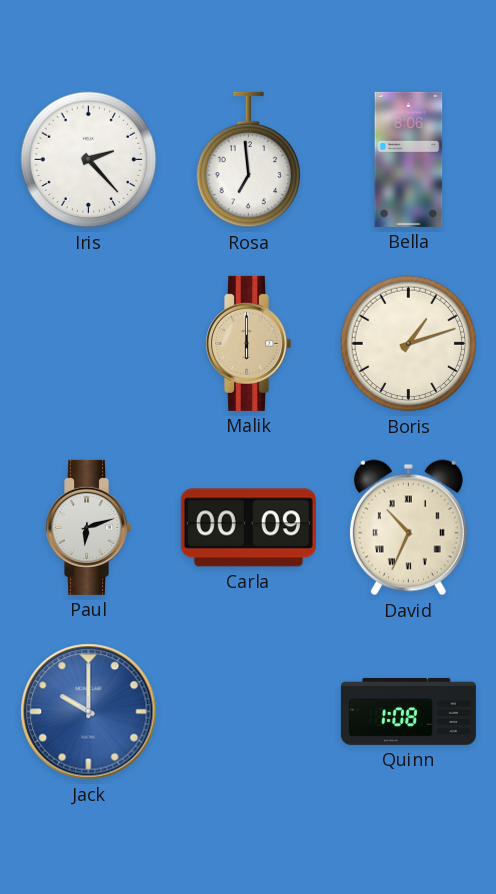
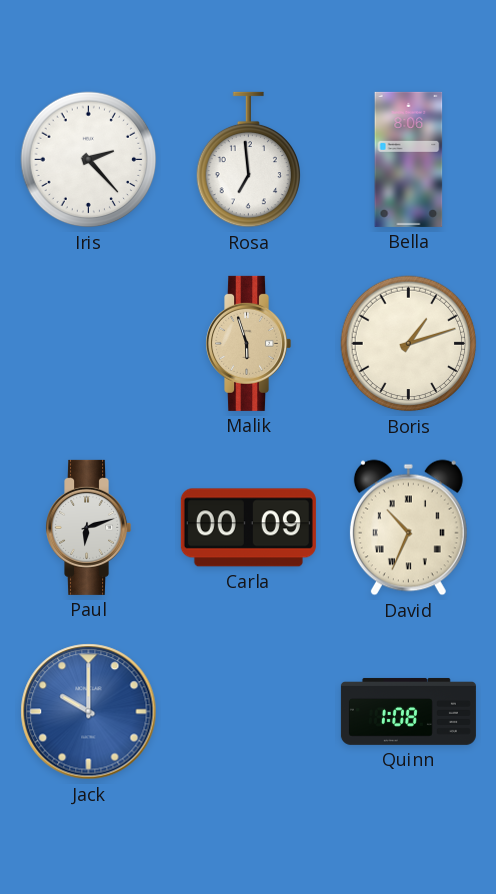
Malik: 6:00 -> 5:57 (249, 343)
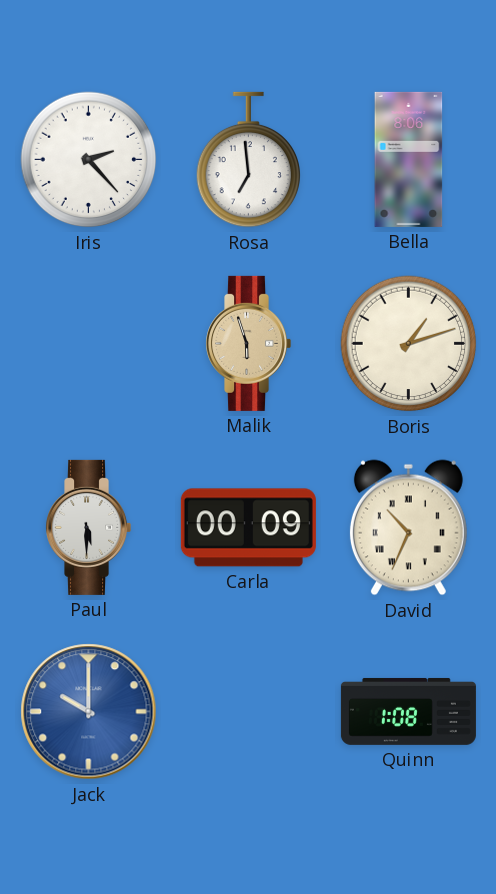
Paul: 6:12 -> 5:30 (89, 527)
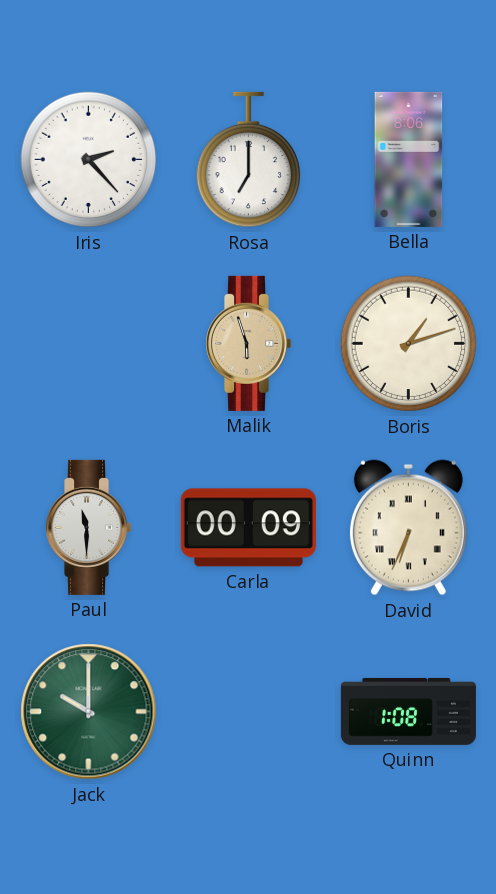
Rosa: 6:59 -> 7:00 (249, 160)
Paul: 5:30 -> 11:30 (89, 527)
David: 10:34 -> 6:34 (408, 528)
Jack dial: blue -> green (89, 712)
